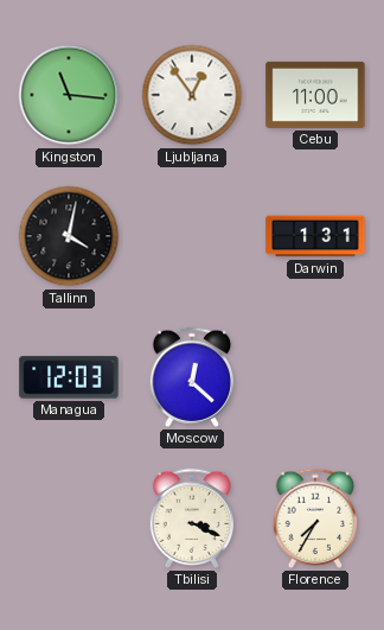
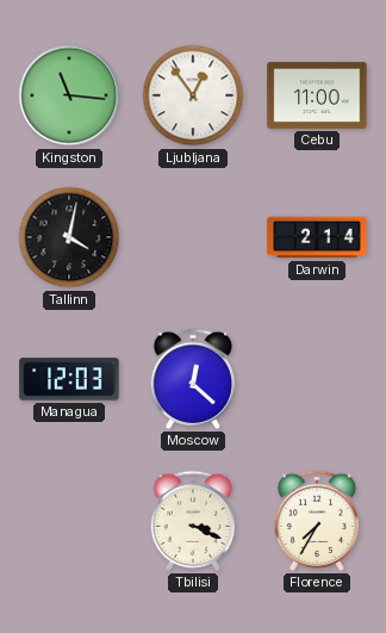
Darwin: 1:31 -> 2:14 (317, 237)
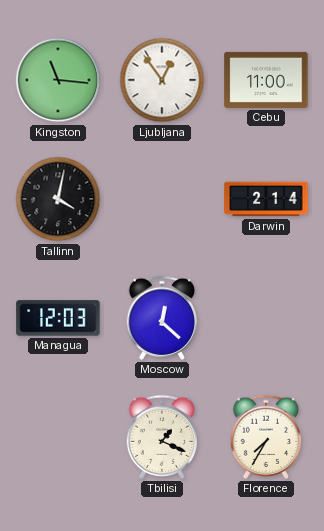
Tbilisi: 3:19 -> 1:19 (162, 437)
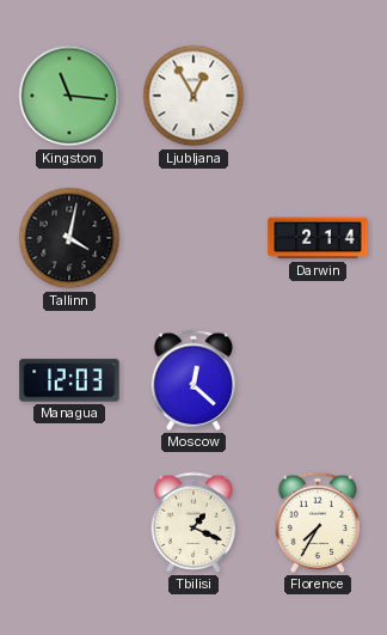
Ljubljana: 12:54 -> 12:55 (193, 96)
Cebu: 11:00 -> none (266, 80)
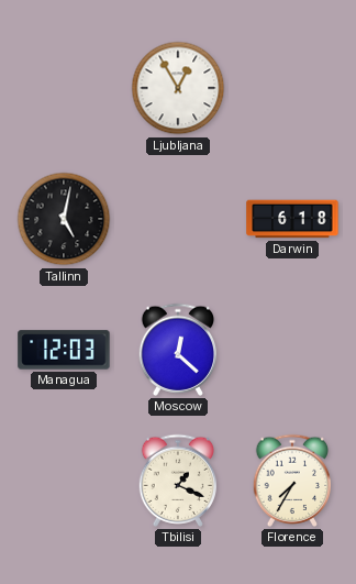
Kingston: 11:16 -> none (69, 96)
Tallinn: 4:02 -> 5:02 (64, 219)
Darwin: 2:14 -> 6:18 (292, 219)
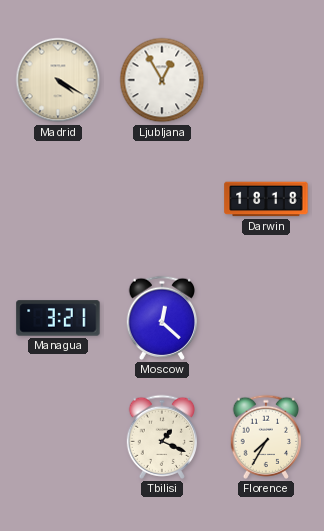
Madrid: none -> 4:20 (58, 80)
Tallinn: 5:02 -> none (64, 219)
Darwin: 6:18 -> 18:18 (266, 199)
Managua: 12:03 -> 3:21 (58, 318)
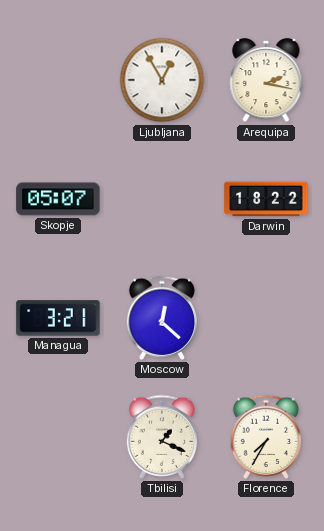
Madrid: 4:20 -> none (58, 80)
Arequipa: none -> 2:17 (266, 80)
Skopje: none -> 05:07 (58, 199)
Darwin: 18:18 -> 18:22 (266, 199)
